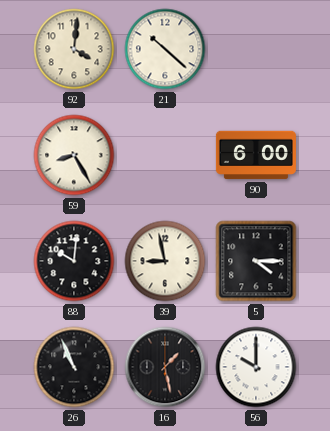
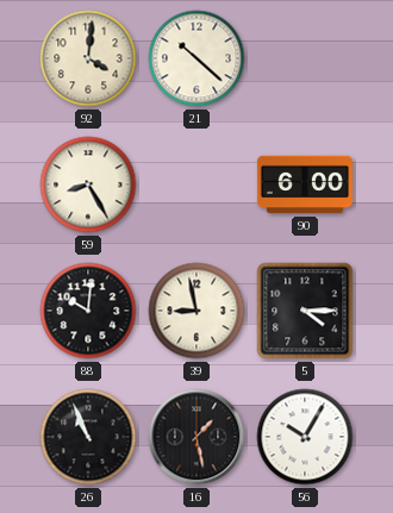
56: 10:00 -> 10:05 (305, 437)
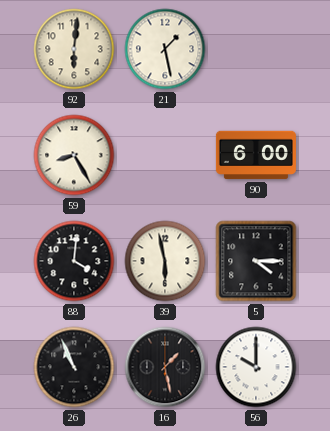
92: 4:01 -> 6:01 (74, 49)
21: 10:22 -> 1:28 (165, 49)
88: 10:01 -> 4:01 (74, 261)
39: 8:58 -> 5:58 (165, 261)
56: 10:05 -> 10:00 (256, 367)
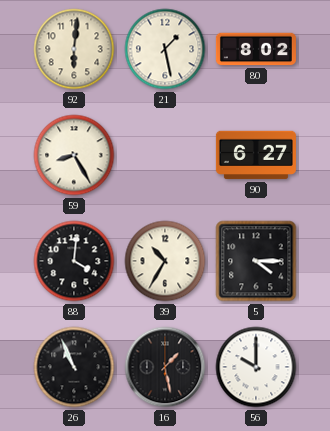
80: none -> 8:02 (256, 49)
90: 6:00 -> 6:27 (256, 155)
39: 5:58 -> 10:35 (165, 261)
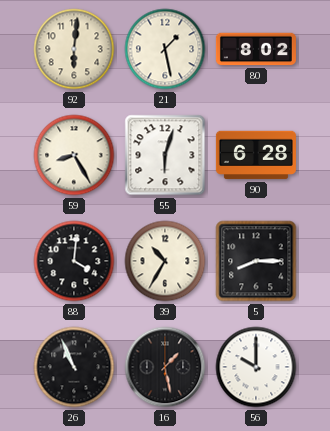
55: none -> 6:03 (165, 155)
90: 6:27 -> 6:28 (256, 155)
5: 4:15 -> 8:15 (256, 261)
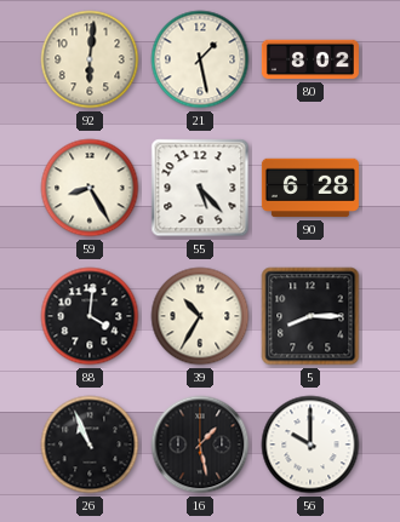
55: 6:03 -> 5:23 (200, 188)
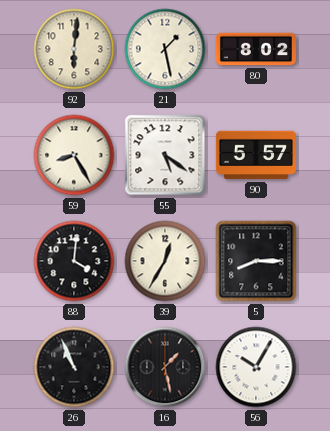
55: 5:23 -> 5:21 (165, 155)
90: 6:28 -> 5:57 (256, 155)
39: 10:35 -> 12:35 (165, 261)
56: 10:00 -> 10:05 (256, 367)
